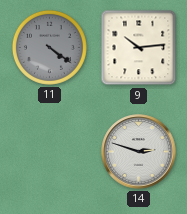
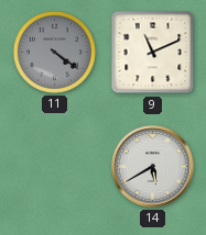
9: 10:14 -> 11:11 (153, 53)
14: 2:48 -> 5:40 (153, 167)
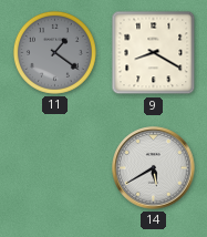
11: 4:21 -> 1:21 (54, 52)
9: 11:11 -> 8:20 (154, 53)
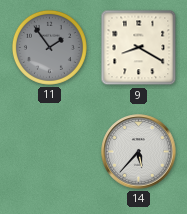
11: 1:21 -> 1:54 (49, 47)
14: 5:40 -> 5:37 (139, 152)
